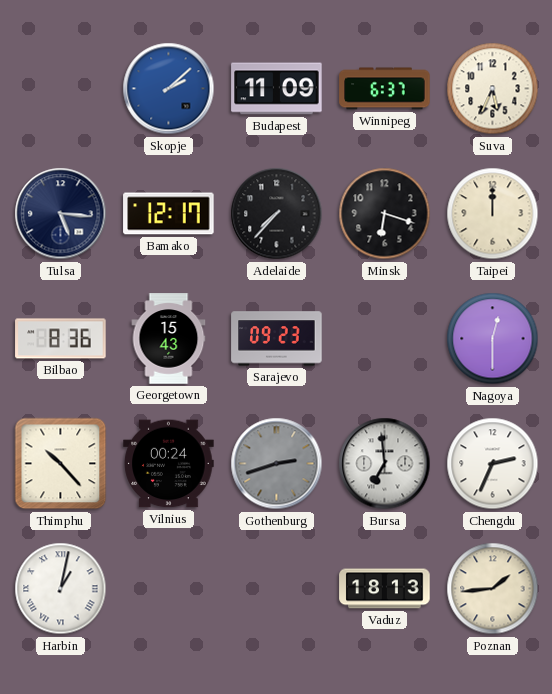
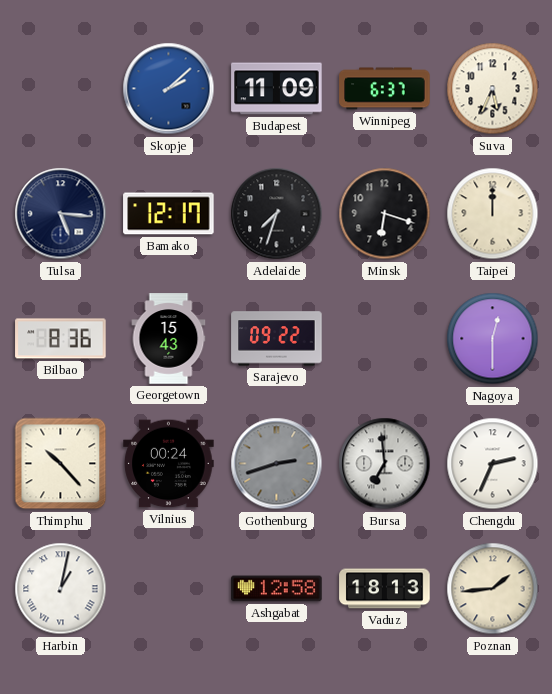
Adelaide: 7:37 -> 7:33 (277, 214)
Sarajevo: 09:23 -> 09:22 (277, 339)
Ashgabat: none -> 12:58 (277, 589)
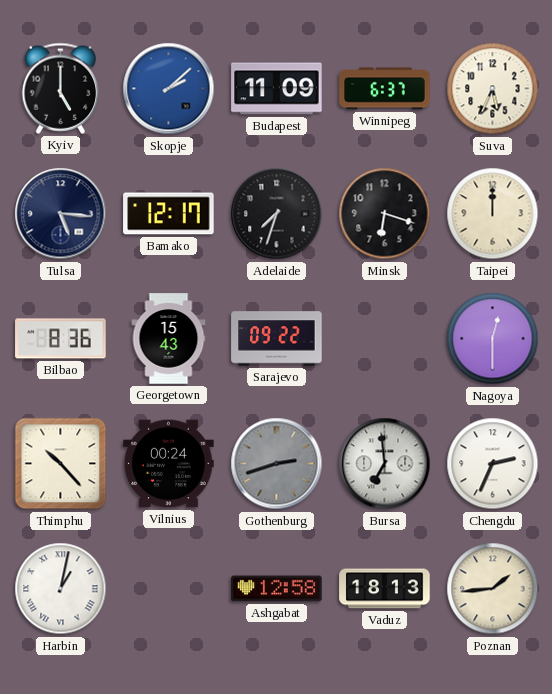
Kyiv: none -> 5:00 (61, 88)
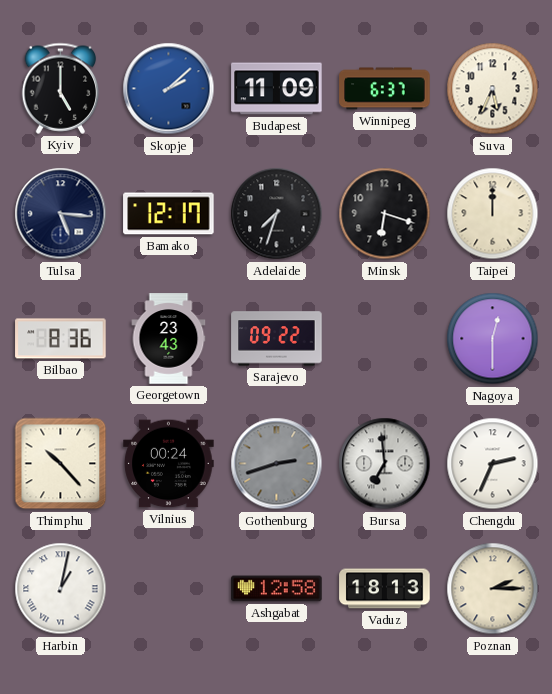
Georgetown: 15:43 -> 23:43 (169, 339)
Poznan: 1:44 -> 2:15 (493, 589)
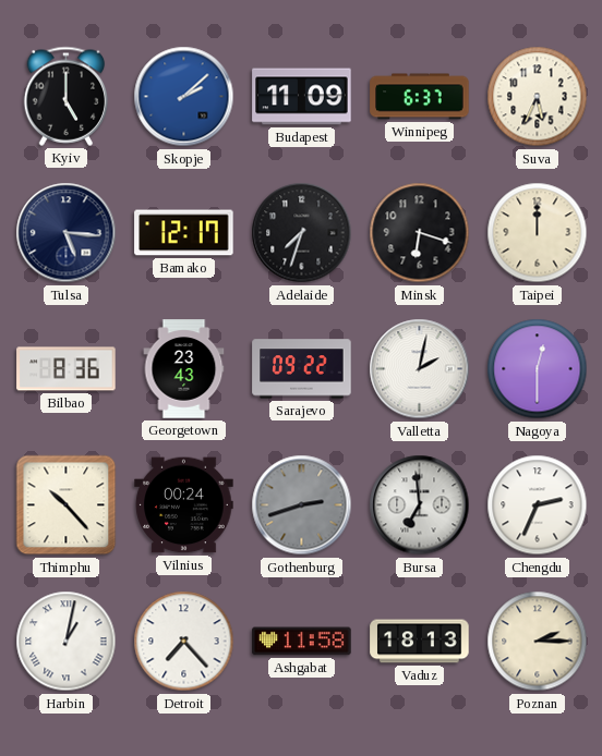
Valletta: none -> 2:02 (420, 369)
Detroit: none -> 7:23 (184, 642)
Ashgabat: 12:58 -> 11:58 (302, 642)
